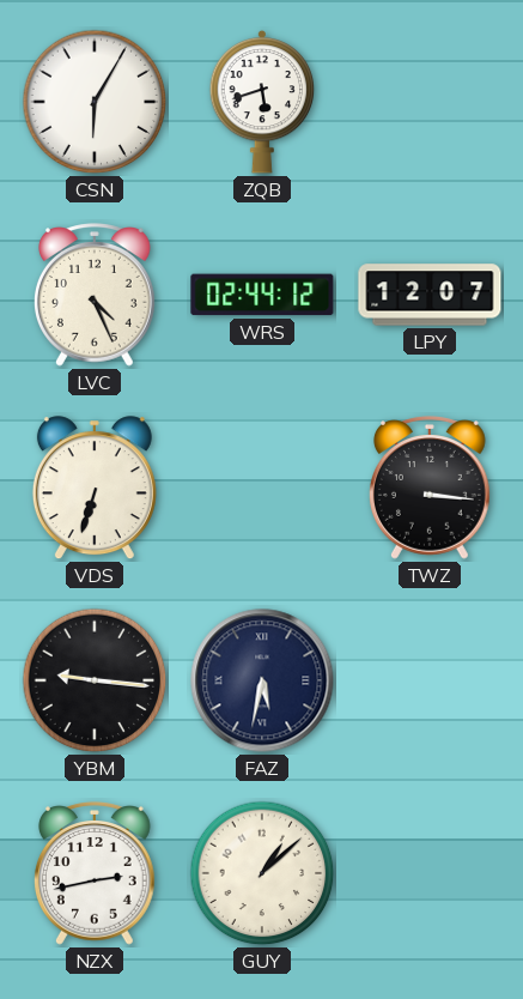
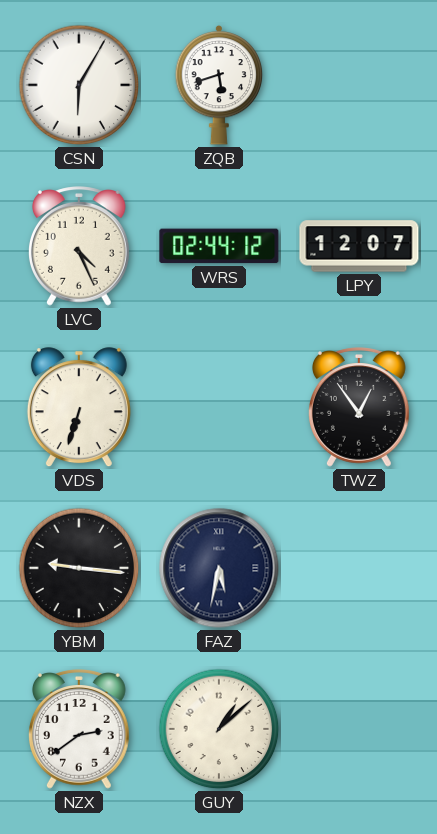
TWZ: 3:16 -> 12:54 (359, 407)
NZX: 2:43 -> 2:39 (79, 729)
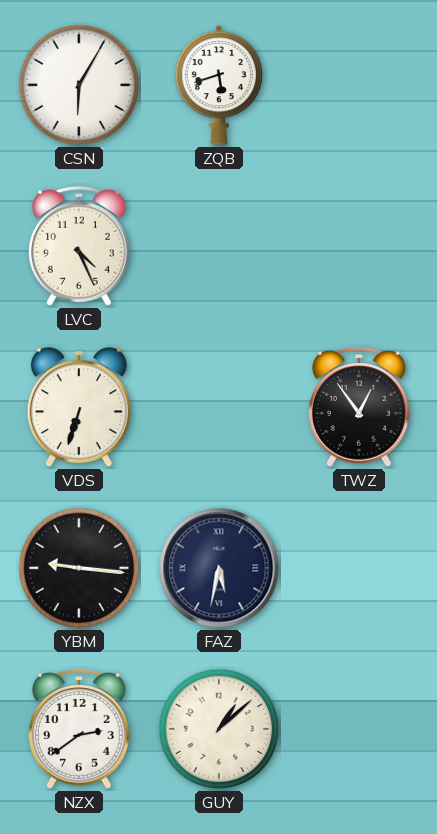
WRS: 02:44 -> none (219, 246)
LPY: 12:07 -> none (359, 246)
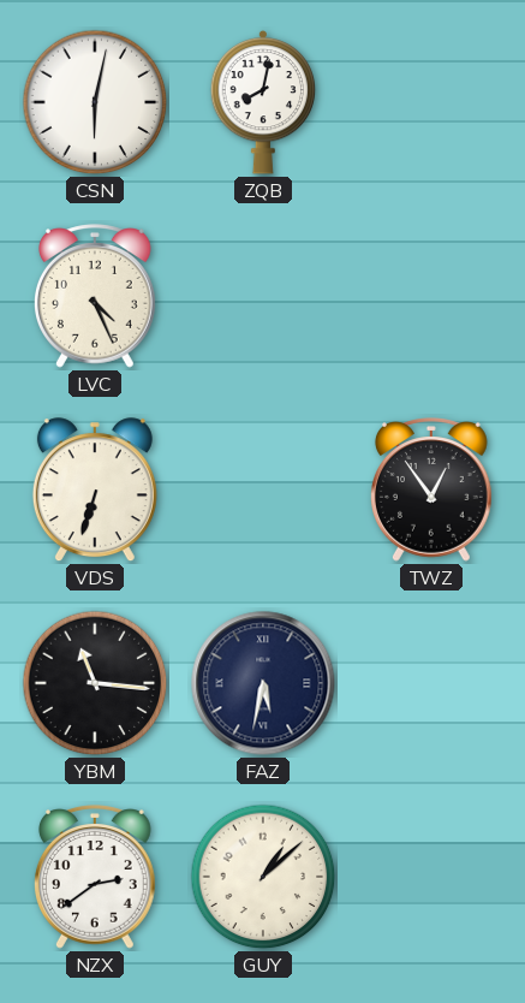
CSN: 6:05 -> 6:02 (95, 102)
ZQB: 5:42 -> 8:02 (263, 102)
YBM: 9:16 -> 11:16 (95, 683)
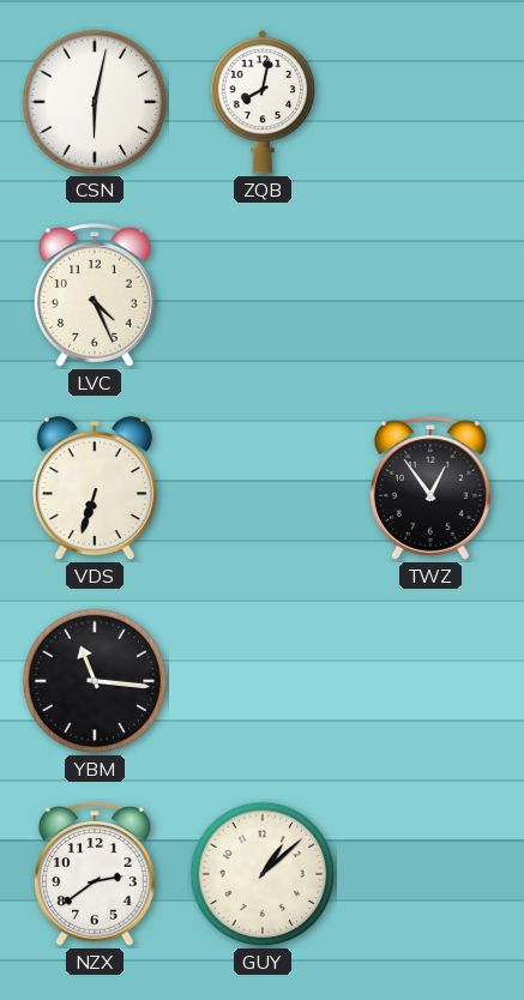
FAZ: 5:32 -> none (263, 683)
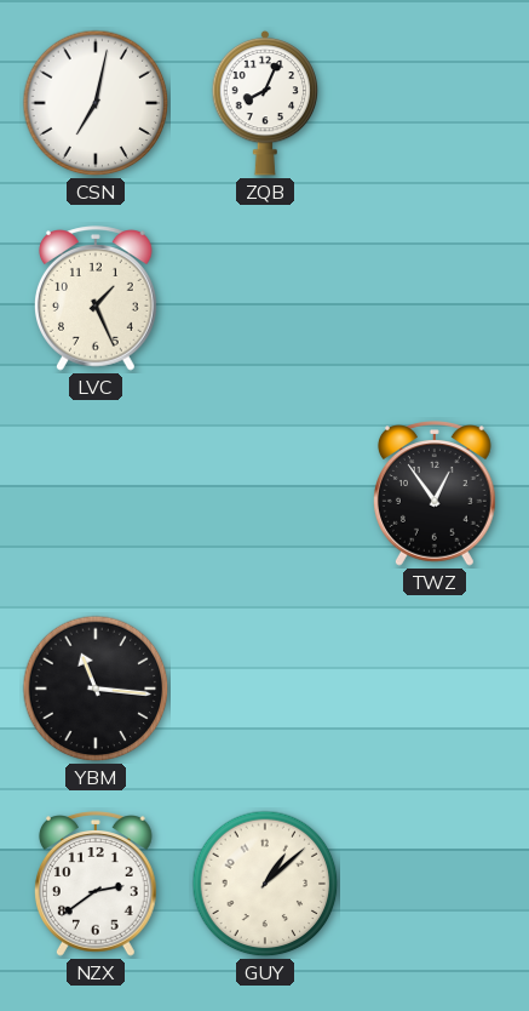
CSN: 6:02 -> 7:02 (96, 103)
ZQB: 8:02 -> 8:04 (265, 103)
LVC: 4:26 -> 1:26 (96, 298)
VDS: 6:33 -> none (95, 489)
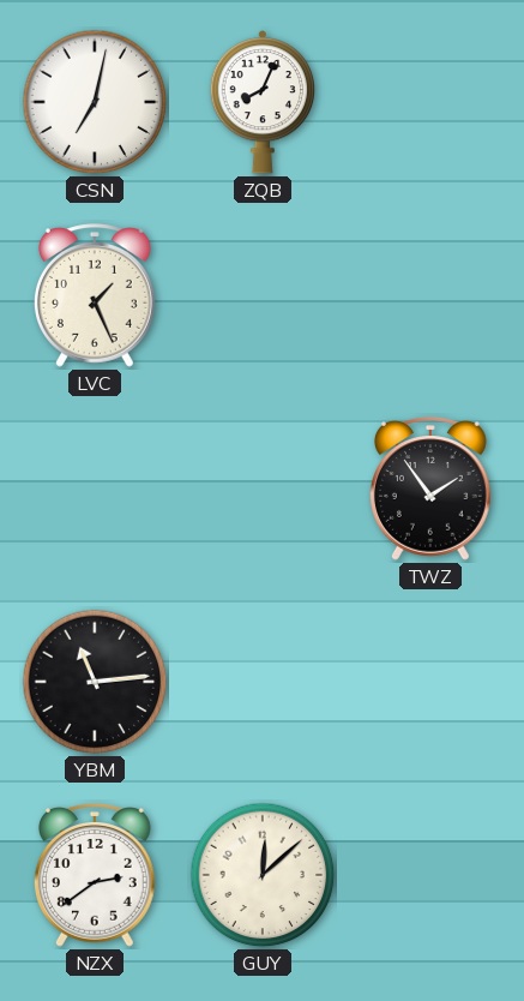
TWZ: 12:54 -> 1:54 (430, 488)
YBM: 11:16 -> 11:14 (95, 682)
GUY: 1:08 -> 12:08 (263, 875)
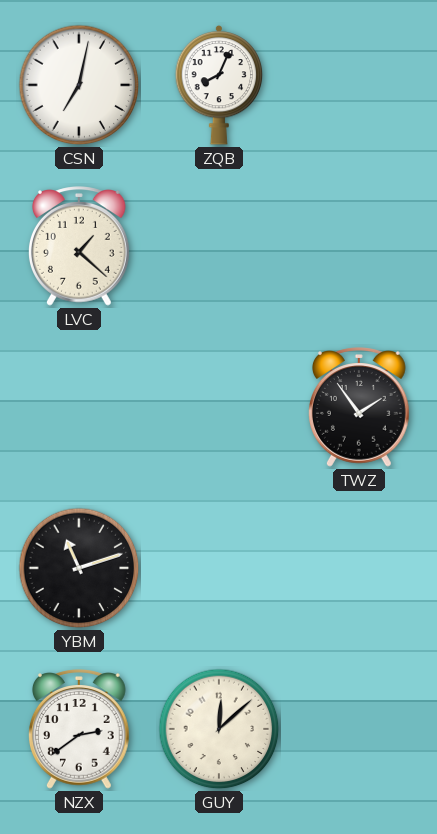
LVC: 1:26 -> 1:22 (79, 246)
YBM: 11:14 -> 11:12 (79, 568)
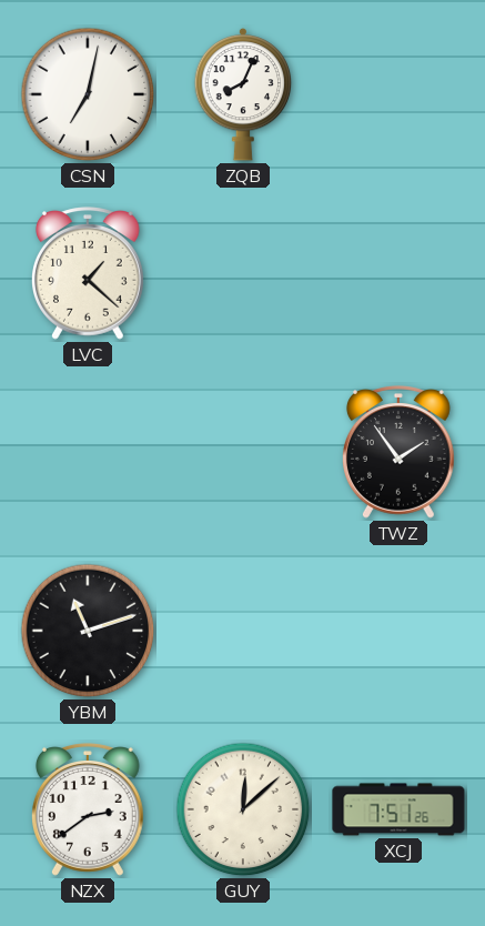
XCJ: none -> 7:51 (398, 809)
